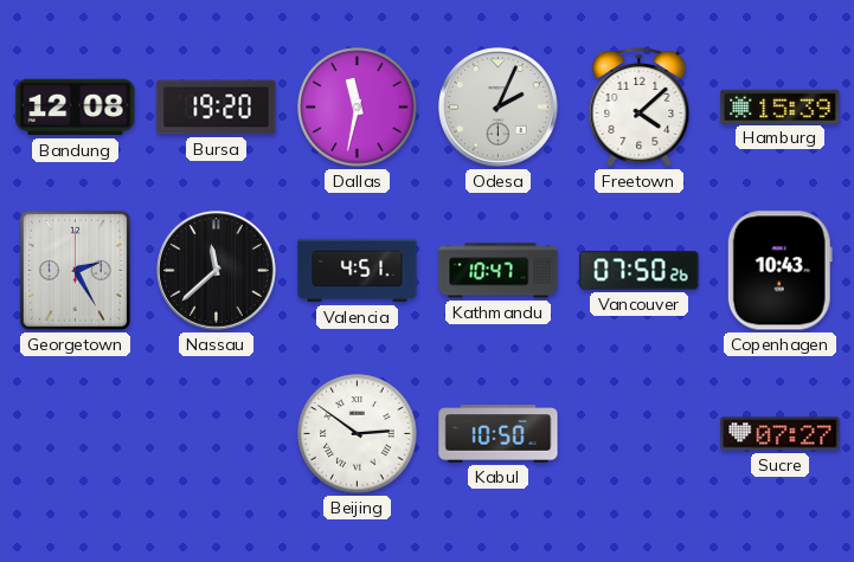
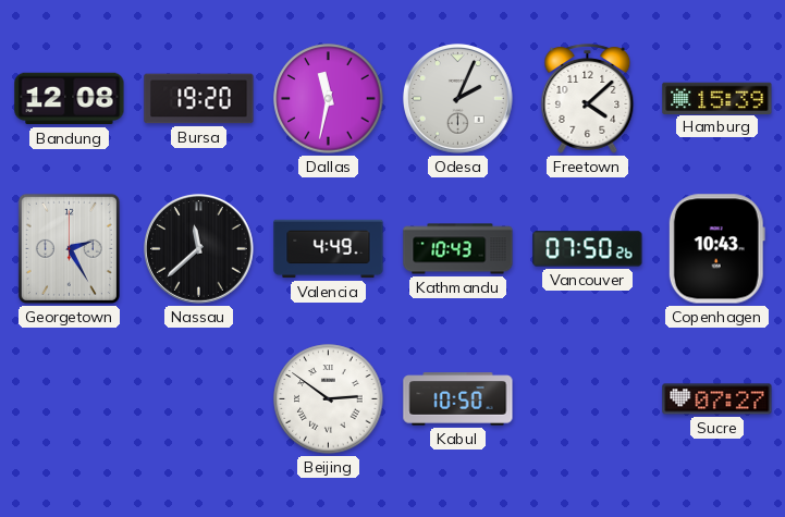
Valencia: 4:51 -> 4:49 (329, 249)
Kathmandu: 10:47 -> 10:43 (458, 249)
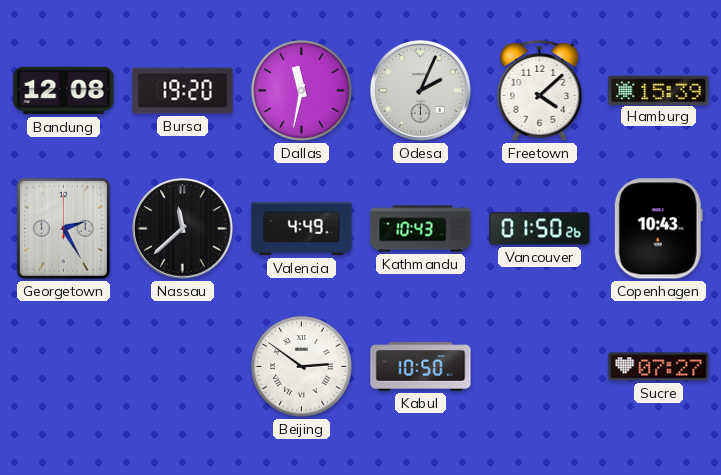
Vancouver: 07:50 -> 01:50 (540, 229)
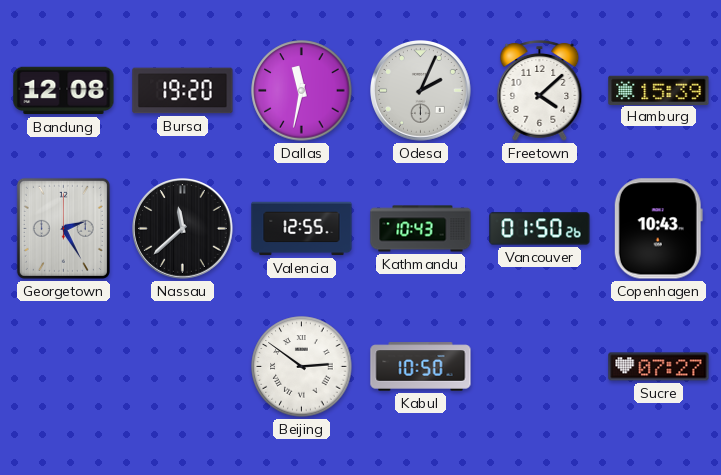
Valencia: 4:49 -> 12:55 (302, 229)
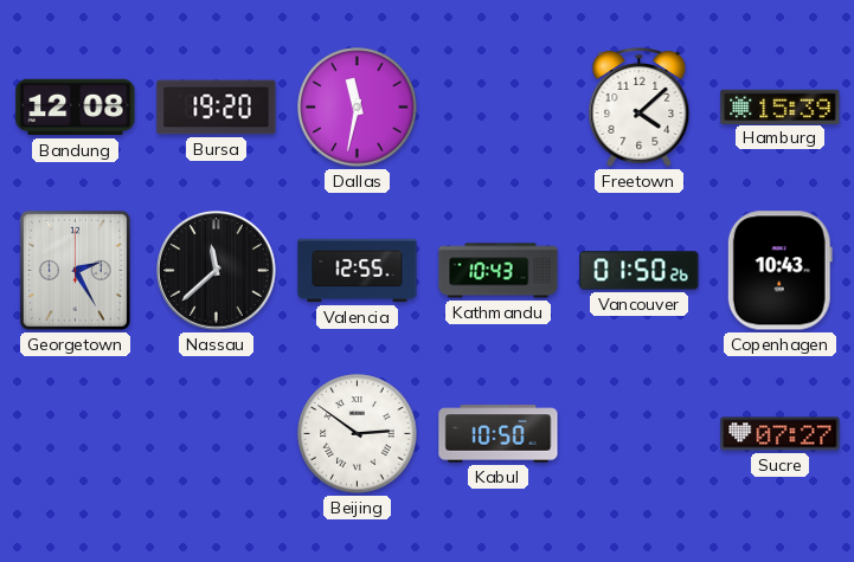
Odesa: 2:04 -> none (421, 91)
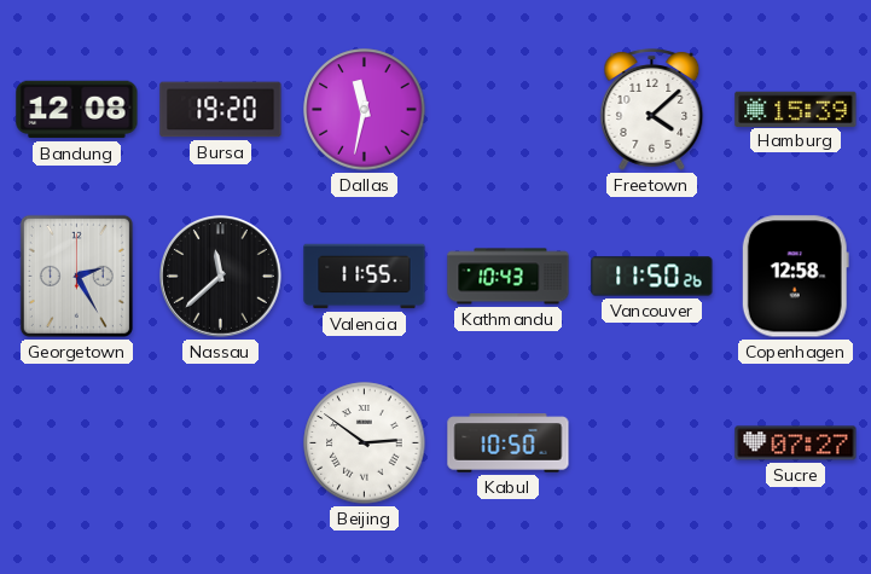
Valencia: 12:55 -> 11:55 (365, 277)
Vancouver: 01:50 -> 11:50 (652, 277)
Copenhagen: 10:43 -> 12:58 (795, 277)
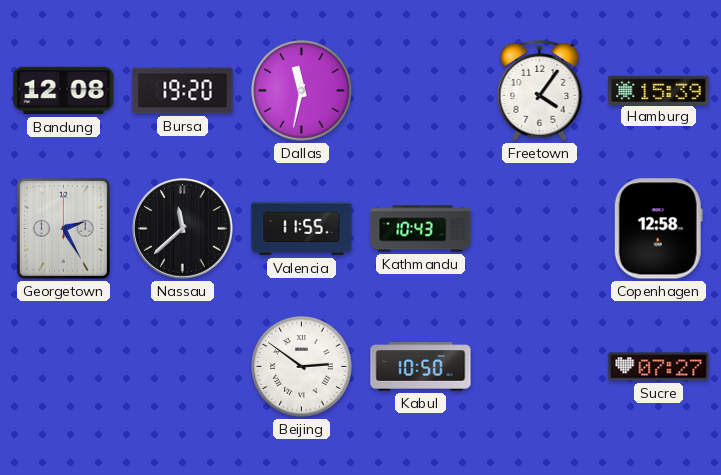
Freetown: 4:08 -> 4:06 (540, 91)
Vancouver: 11:50 -> none (652, 277)
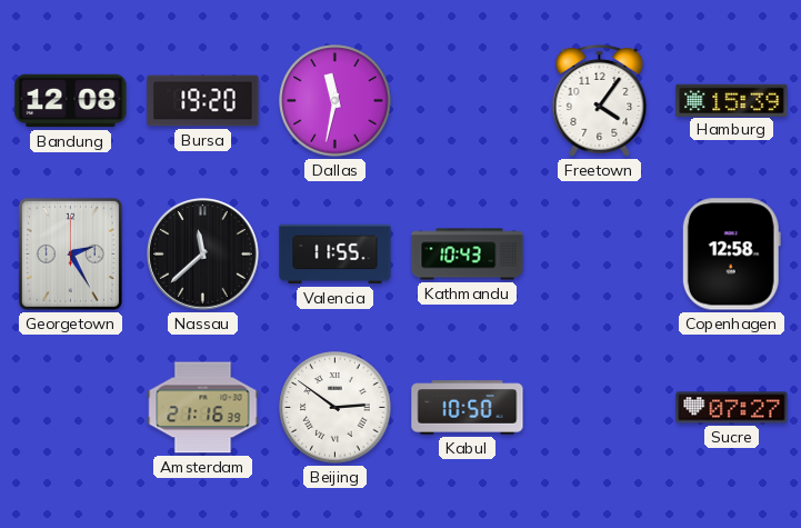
Amsterdam: none -> 21:16 (203, 408)
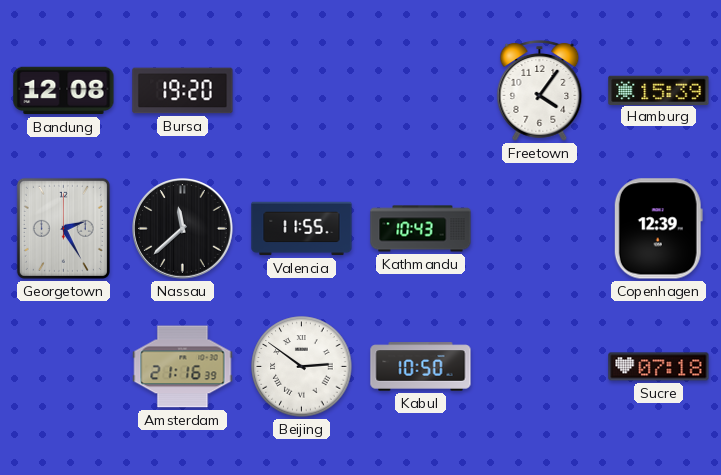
Dallas: 11:32 -> none (336, 101)
Copenhagen: 12:58 -> 12:39 (658, 229)
Sucre: 07:27 -> 07:18 (659, 367)
